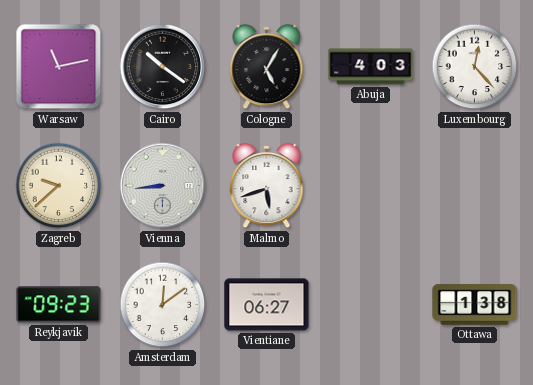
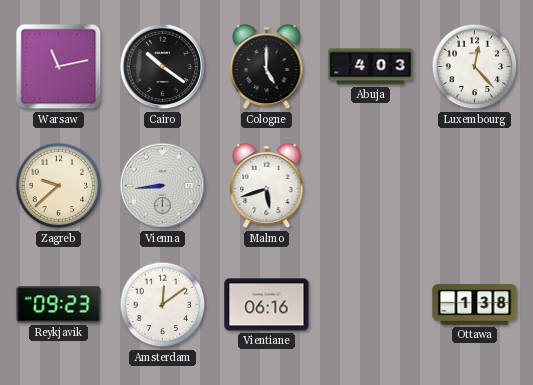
Cologne: 5:05 -> 5:00 (267, 67)
Vientiane: 06:27 -> 06:16 (267, 305)
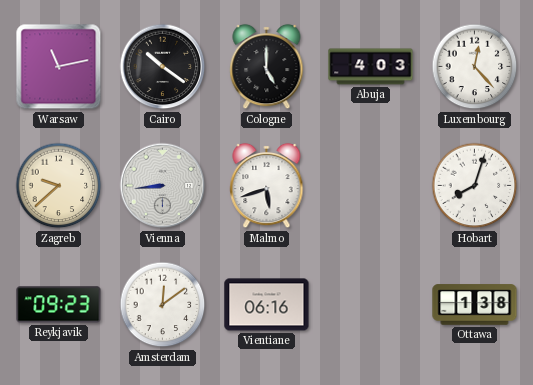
Hobart: none -> 8:03 (475, 186)
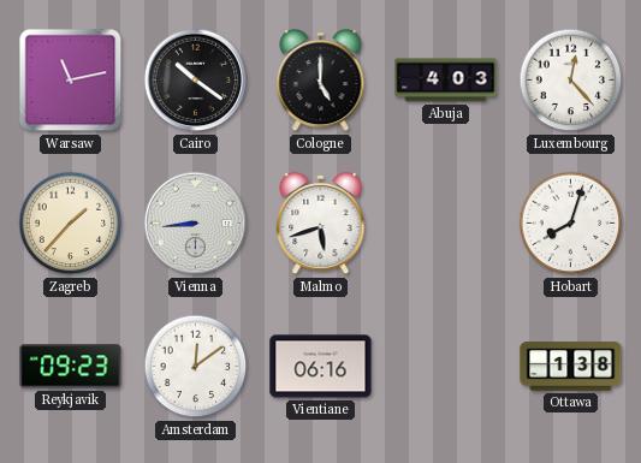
Zagreb: 9:38 -> 1:37 (71, 224)
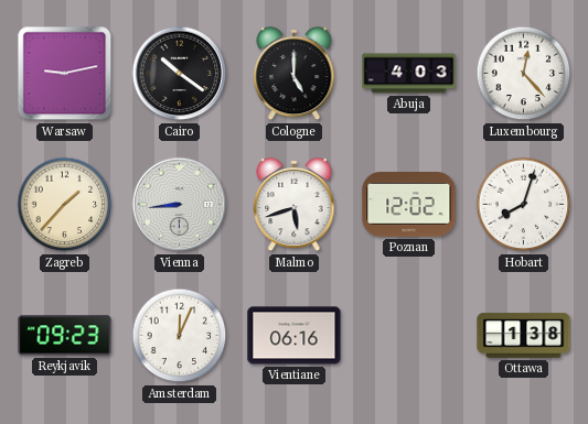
Warsaw: 11:13 -> 9:13 (65, 74)
Poznan: none -> 12:02 (409, 205)
Amsterdam: 12:09 -> 12:04 (180, 336)
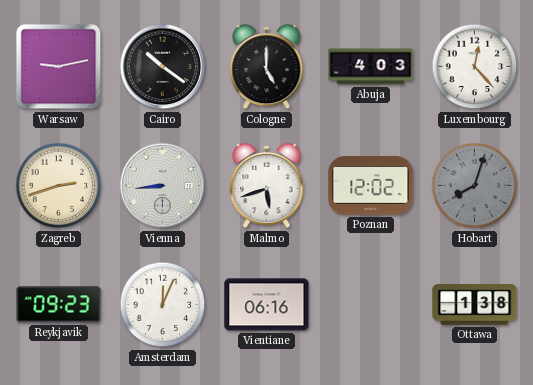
Zagreb: 1:37 -> 2:42 (59, 186)
Hobart dial: white -> grey (475, 186)
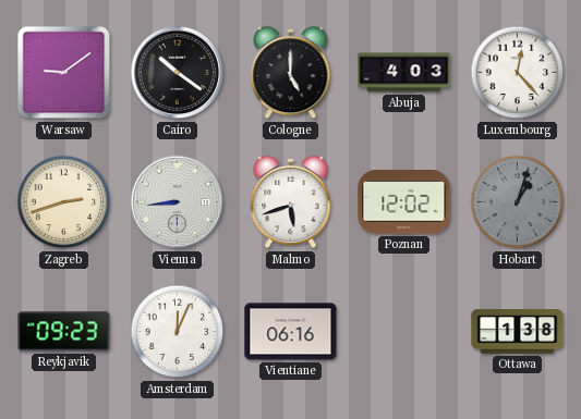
Warsaw: 9:13 -> 9:09 (64, 73)
Hobart: 8:03 -> 1:03 (518, 202)
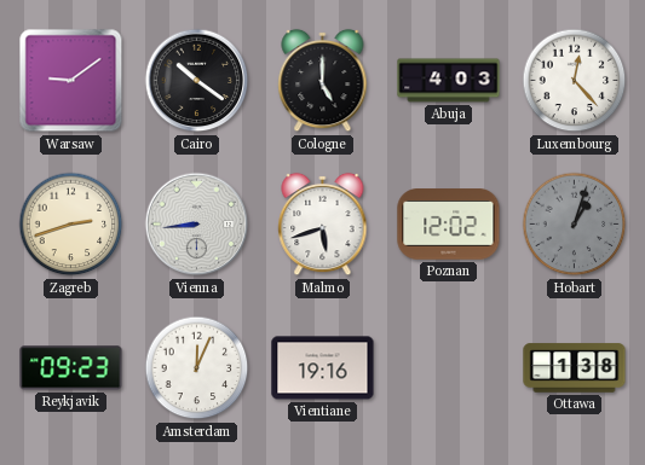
Vientiane: 06:16 -> 19:16 (323, 368)
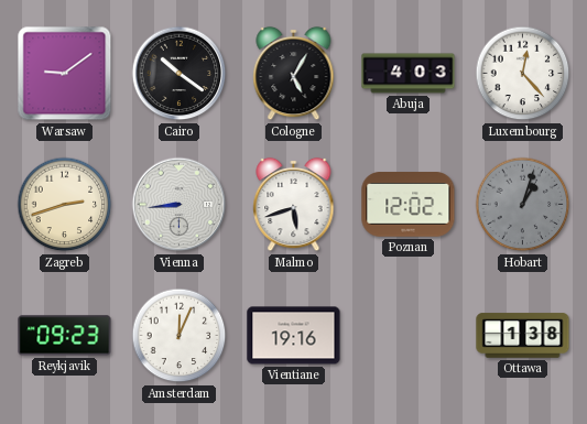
Cologne: 5:00 -> 5:05 (294, 74)
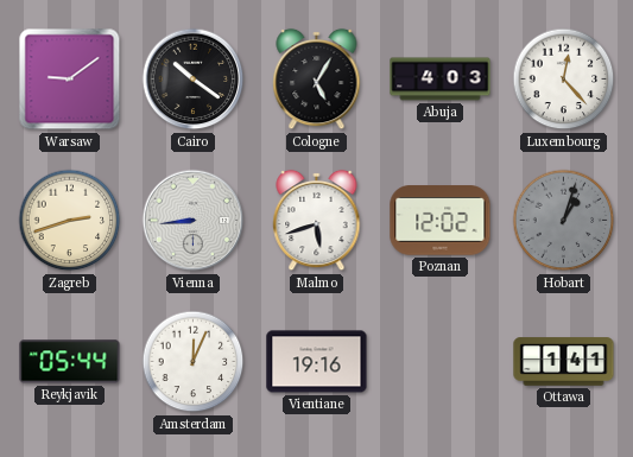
Reykjavik: 09:23 -> 05:44 (70, 362)
Ottawa: 1:38 -> 1:41 (564, 362)
